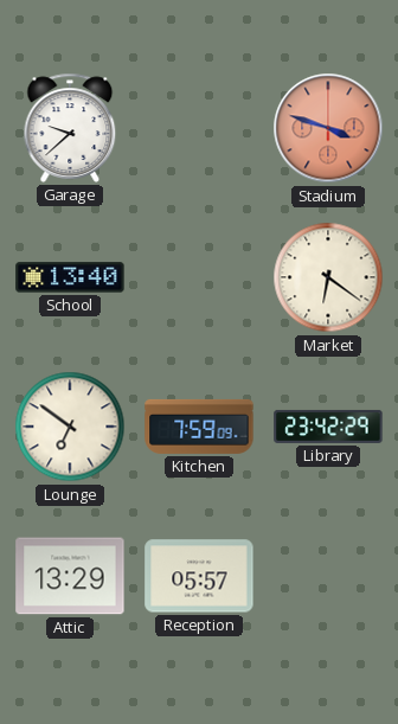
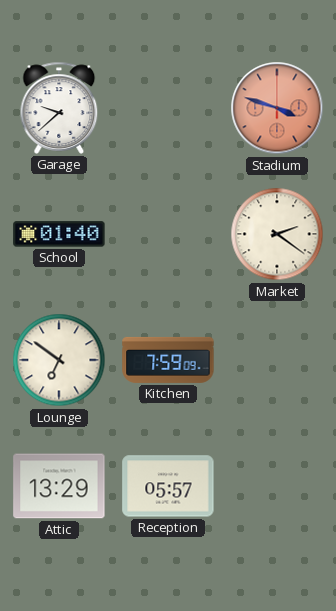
School: 13:40 -> 01:40 (59, 234)
Market: 6:21 -> 2:21 (277, 234)
Library: 23:42 -> none (328, 427)
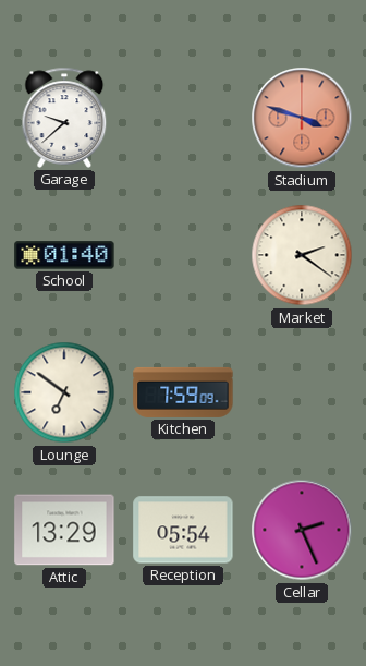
Reception: 05:57 -> 05:54 (183, 530)
Cellar: none -> 2:26 (302, 530)
